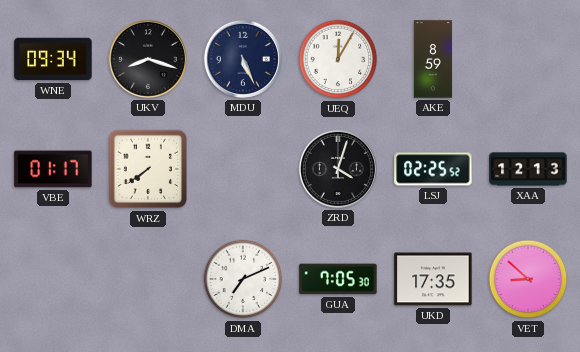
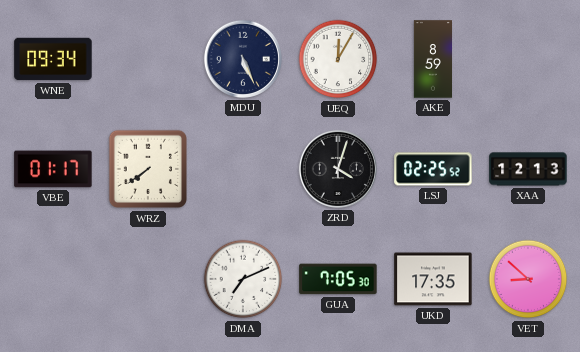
UKV: 8:18 -> none (148, 59)
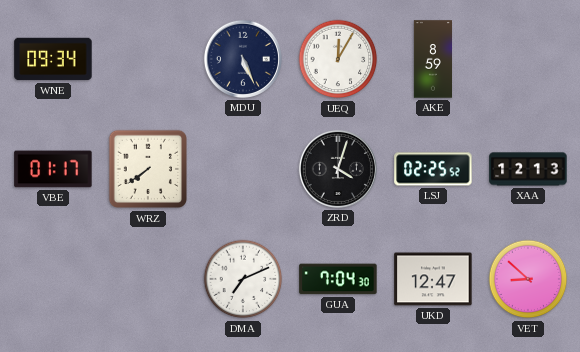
GUA: 7:05 -> 7:04 (338, 279)
UKD: 17:35 -> 12:47 (433, 279)
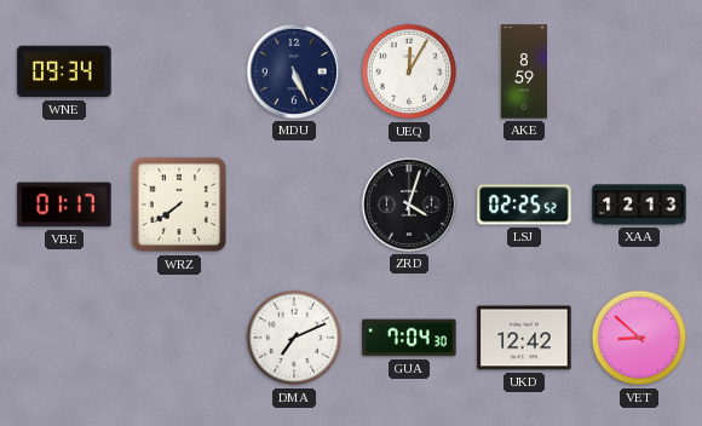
UKD: 12:47 -> 12:42 (524, 338)
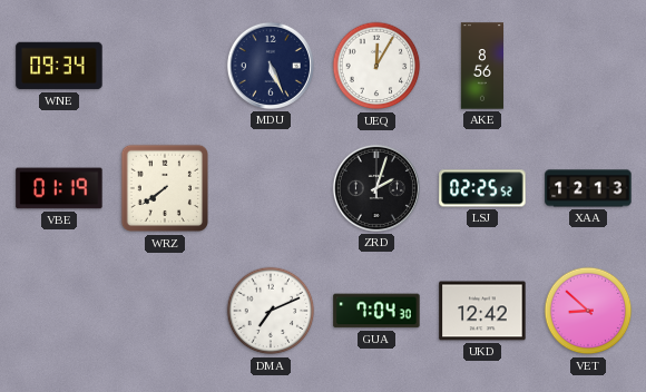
AKE: 8:59 -> 8:56 (481, 66)
VBE: 01:17 -> 01:19 (59, 188)
ZRD: 4:03 -> 2:03 (376, 188)
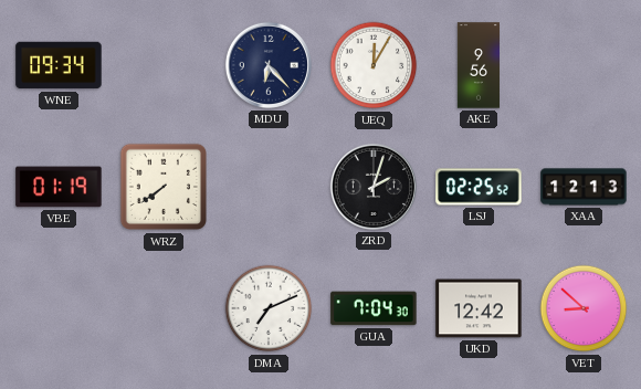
MDU: 5:26 -> 6:23 (269, 65)
AKE: 8:56 -> 9:56 (477, 65)
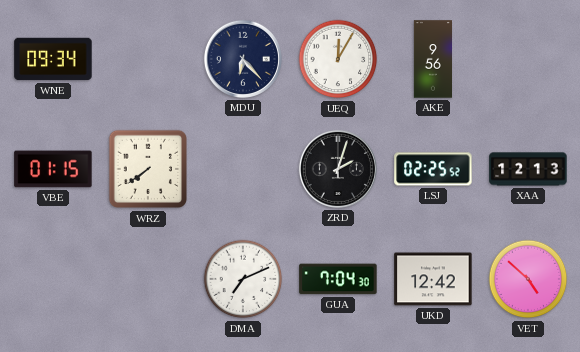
VBE: 01:19 -> 01:15 (53, 169)
VET: 8:52 -> 4:52 (528, 279)
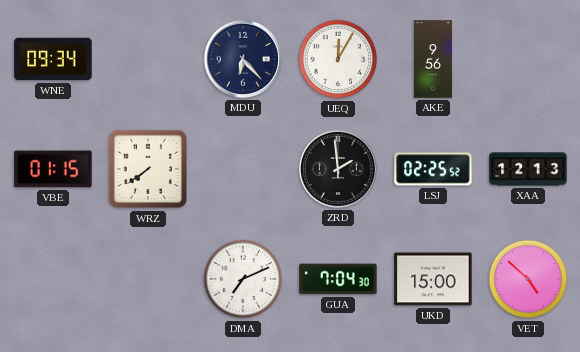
ZRD: 2:03 -> 1:59 (338, 169)
UKD: 12:42 -> 15:00 (433, 279)
